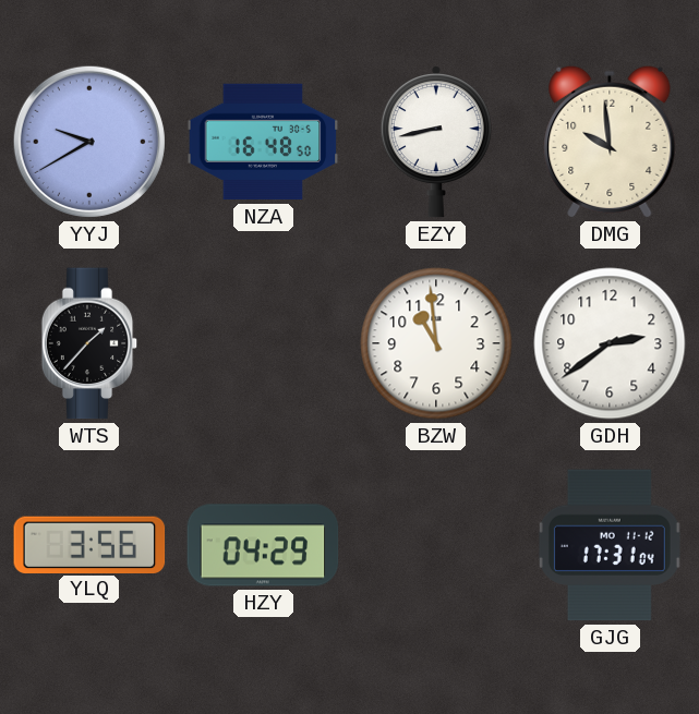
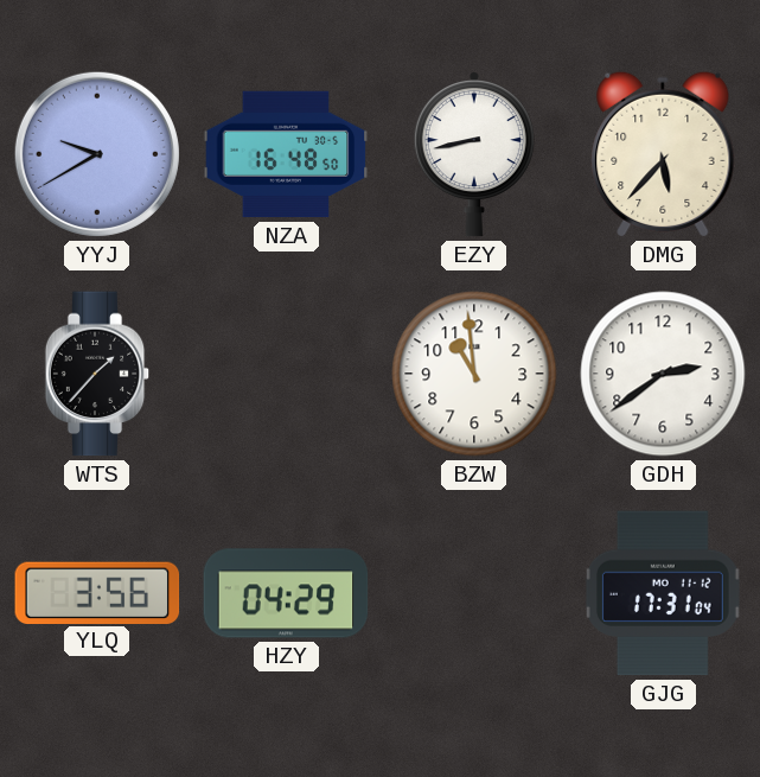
DMG: 9:59 -> 5:37 (663, 154)
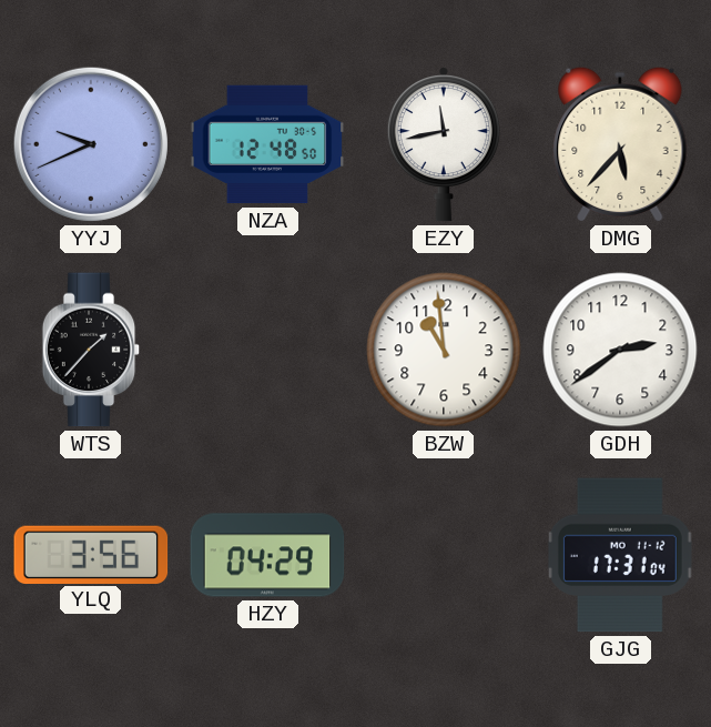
YYJ: 9:40 -> 9:41 (91, 144)
NZA: 16:48 -> 12:48 (267, 144)
EZY: 8:43 -> 11:43 (444, 144)
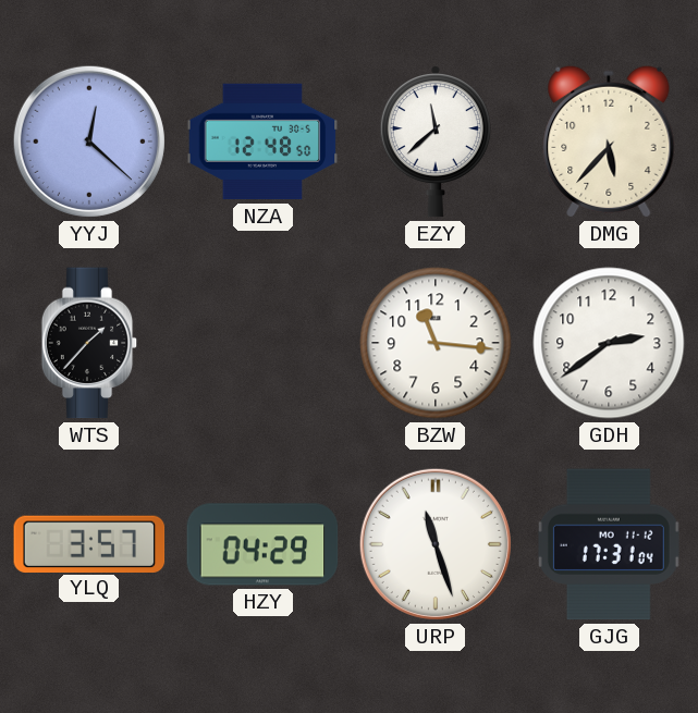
YYJ: 9:41 -> 12:22 (89, 142)
EZY: 11:43 -> 11:38 (436, 142)
BZW: 10:59 -> 11:16 (436, 343)
YLQ: 3:56 -> 3:57 (89, 543)
URP: none -> 11:27 (436, 544)
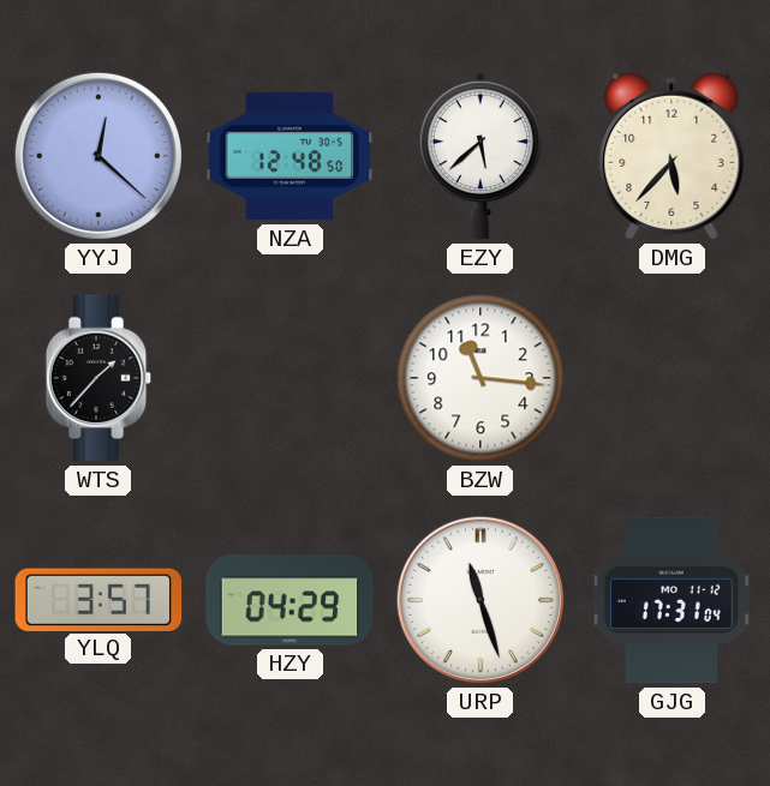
EZY: 11:38 -> 5:38 (480, 156)
GDH: 2:39 -> none (609, 343)
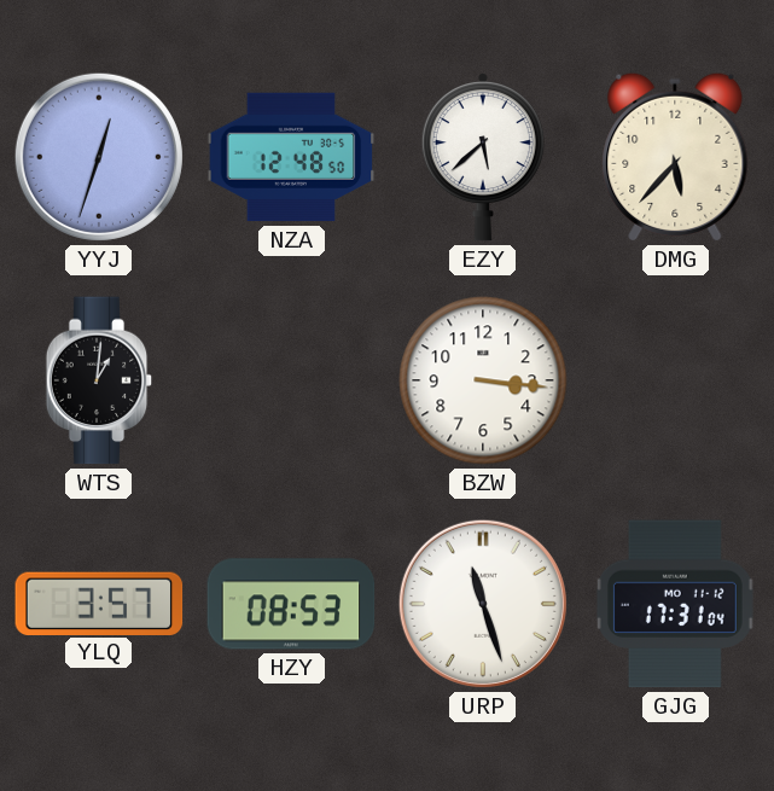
YYJ: 12:22 -> 12:33 (99, 157)
WTS: 1:37 -> 1:01 (99, 380)
BZW: 11:16 -> 3:16 (483, 380)
HZY: 04:29 -> 08:53 (291, 604)
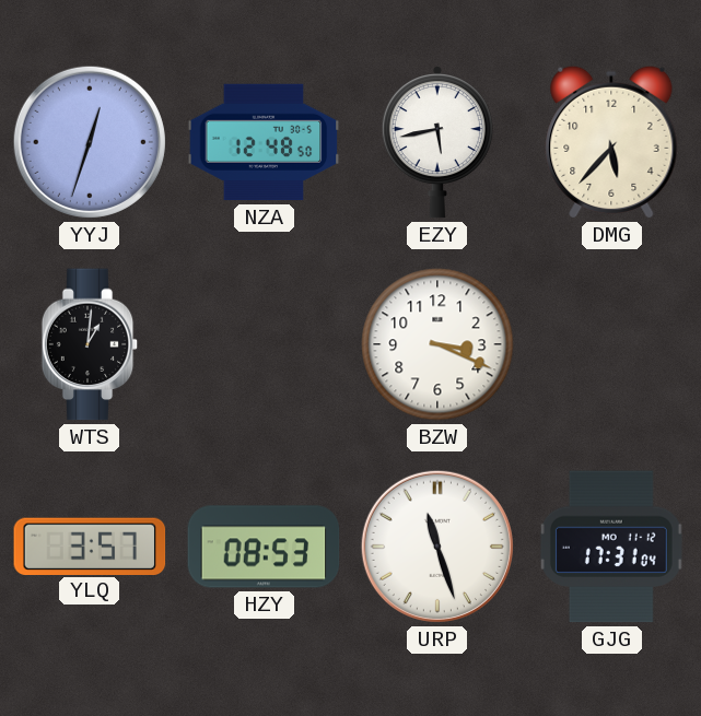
EZY: 5:38 -> 5:43 (437, 142)
BZW: 3:16 -> 3:19 (437, 344)
